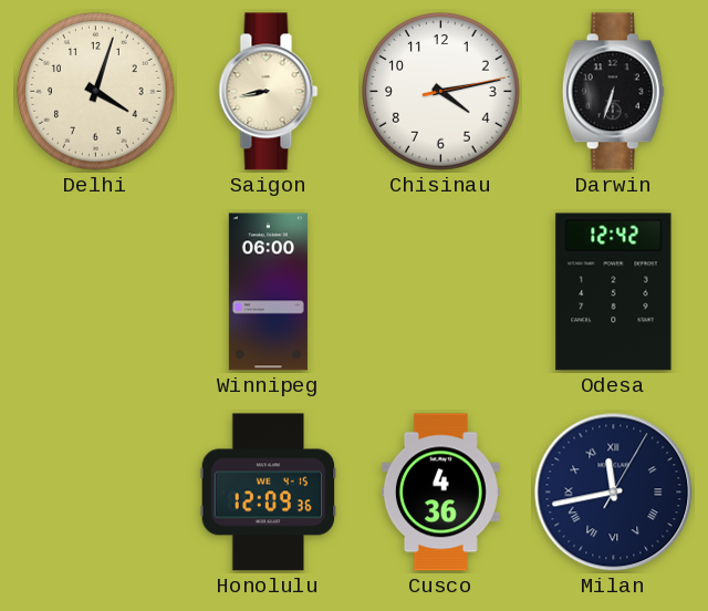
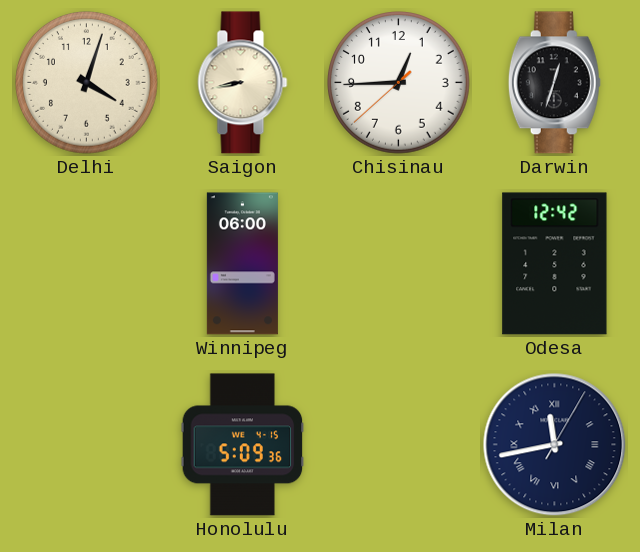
Chisinau: 4:13 -> 12:44 (399, 83)
Darwin: 6:33 -> 12:33 (554, 83)
Honolulu: 12:09 -> 5:09 (243, 445)
Cusco: 4:36 -> none (440, 493)
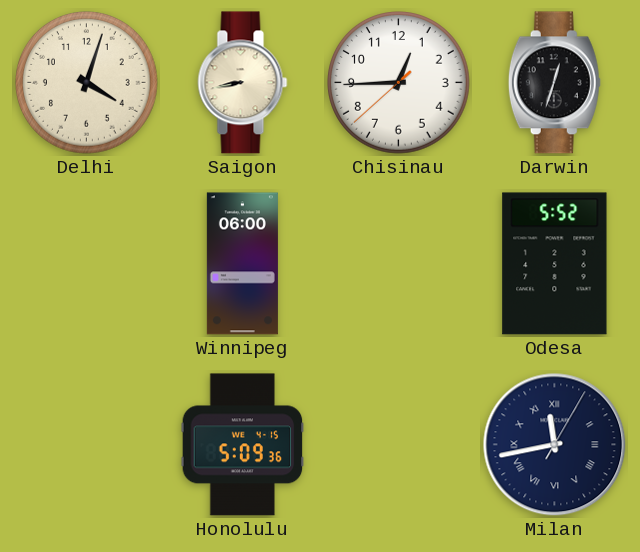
Odesa: 12:42 -> 5:52 (555, 264)
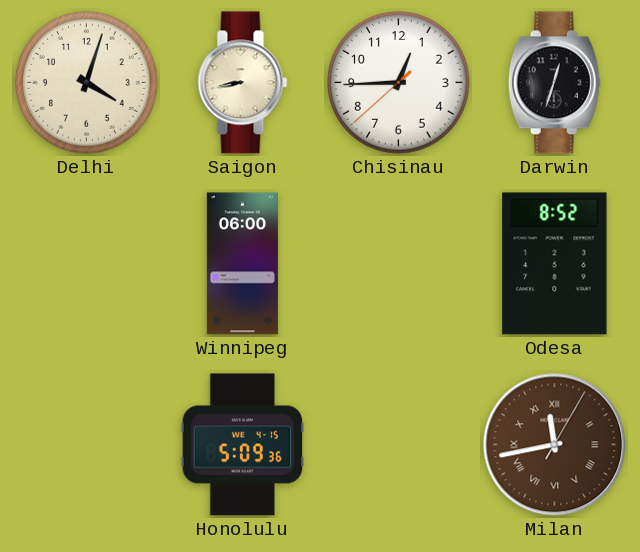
Odesa: 5:52 -> 8:52 (555, 264)
Milan dial: navy -> brown (555, 445)
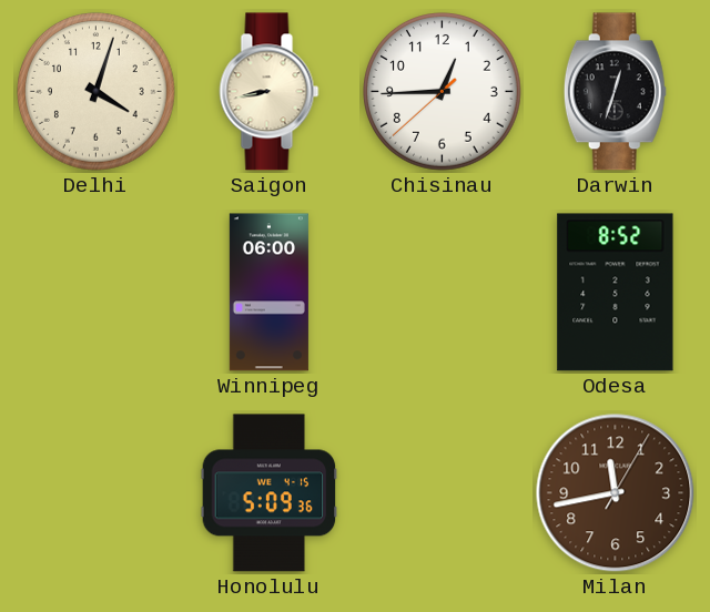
Milan numerals: Roman -> Arabic (616, 493)
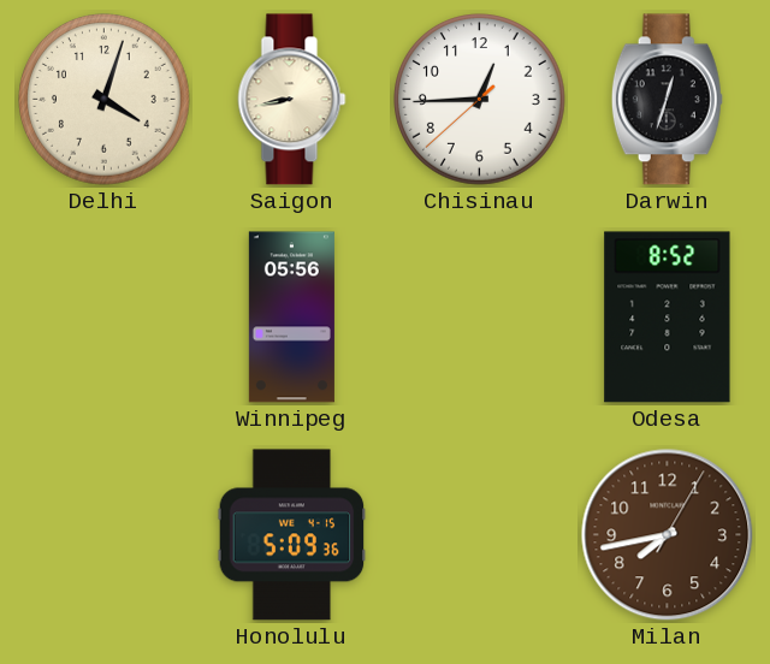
Winnipeg: 06:00 -> 05:56 (291, 318)
Milan: 11:43 -> 7:43 (668, 535)
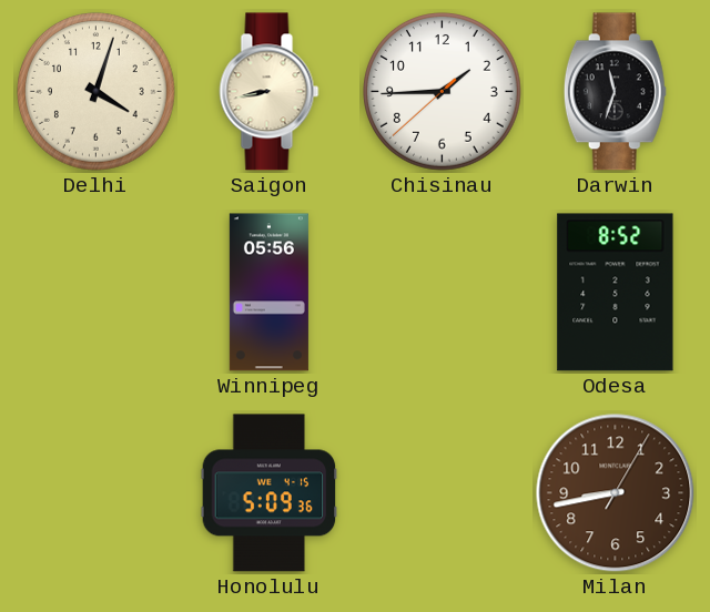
Chisinau: 12:44 -> 1:44 (443, 92)
Darwin: 12:33 -> 11:33 (615, 92)
Milan: 7:43 -> 8:43 (616, 493)
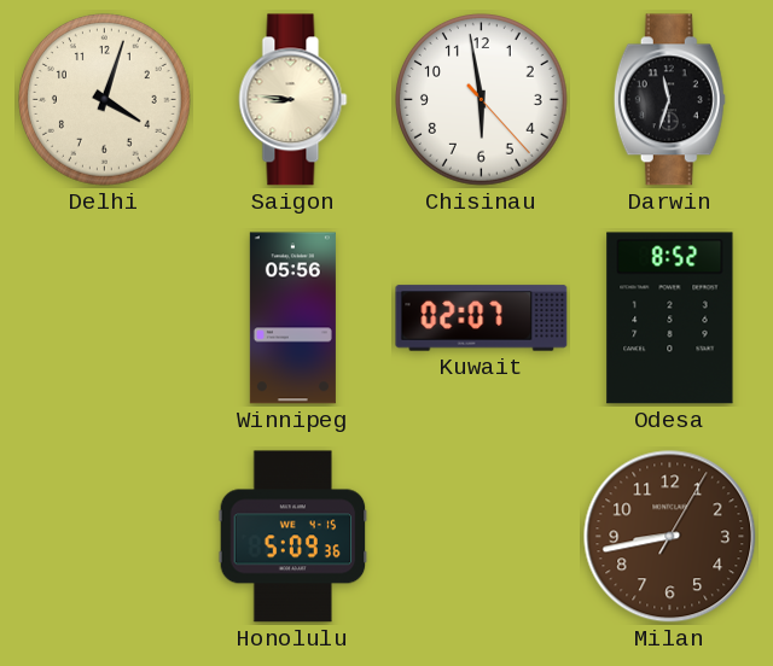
Saigon: 8:43 -> 8:46 (293, 100)
Chisinau: 1:44 -> 5:58 (482, 100)
Kuwait: none -> 02:07 (482, 319)
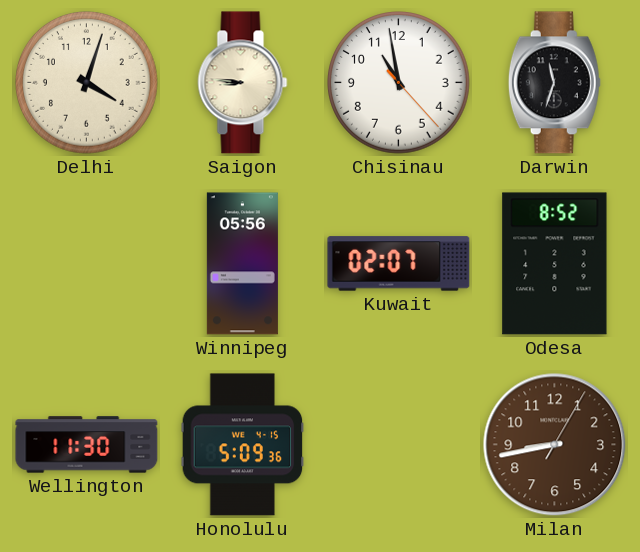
Chisinau: 5:58 -> 10:58 (399, 83)
Wellington: none -> 11:30 (87, 445)
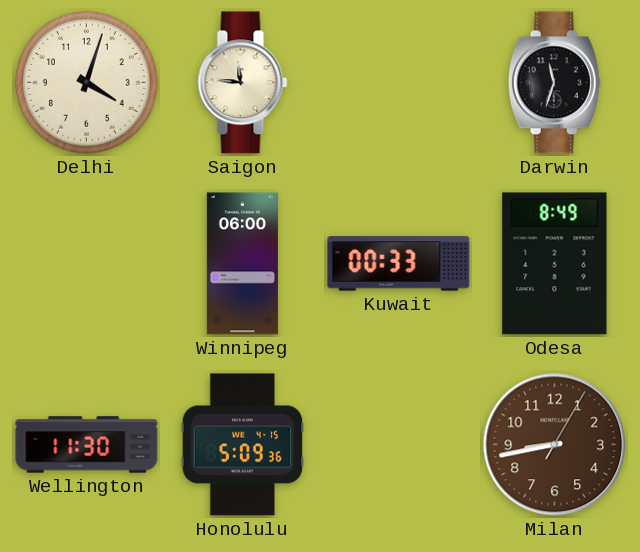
Saigon: 8:46 -> 11:46 (243, 83)
Chisinau: 10:58 -> none (399, 83)
Winnipeg: 05:56 -> 06:00 (242, 264)
Kuwait: 02:07 -> 00:33 (399, 264)
Odesa: 8:52 -> 8:49 (555, 264)
